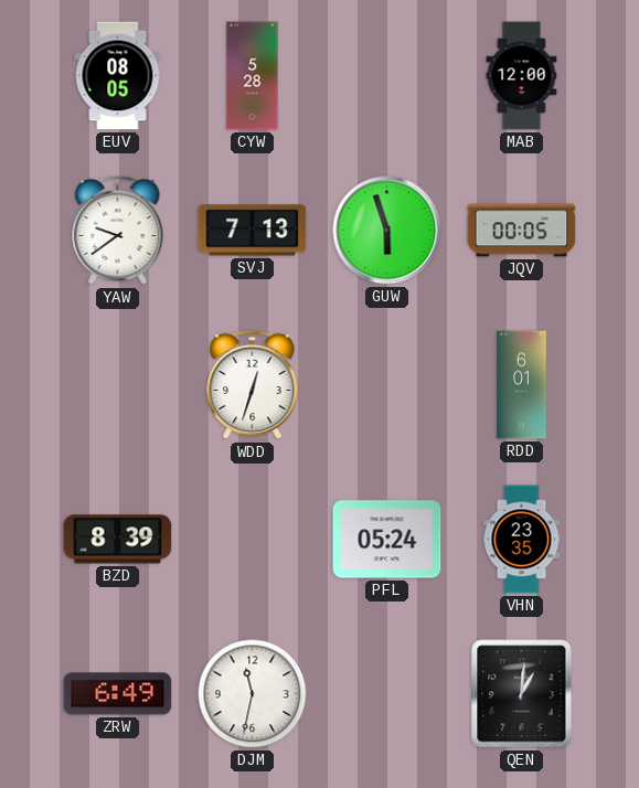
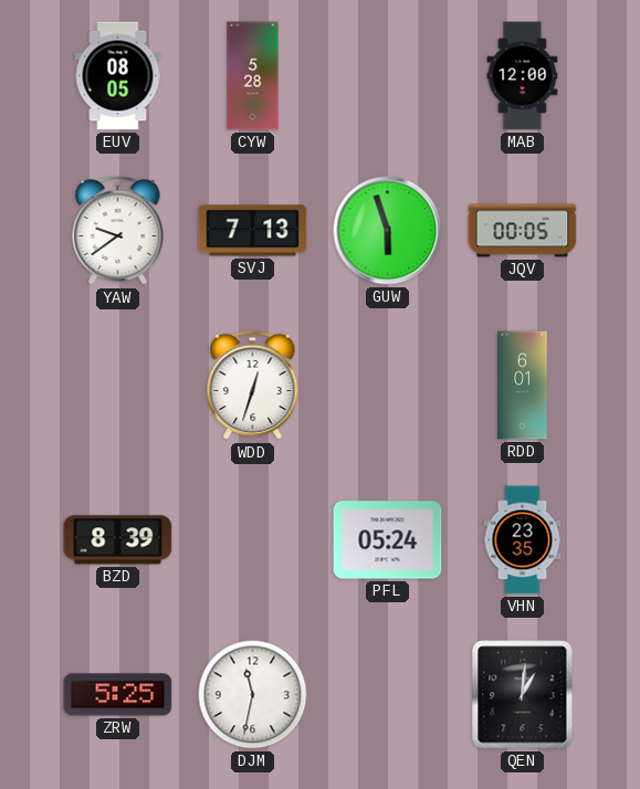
ZRW: 6:49 -> 5:25 (118, 695)
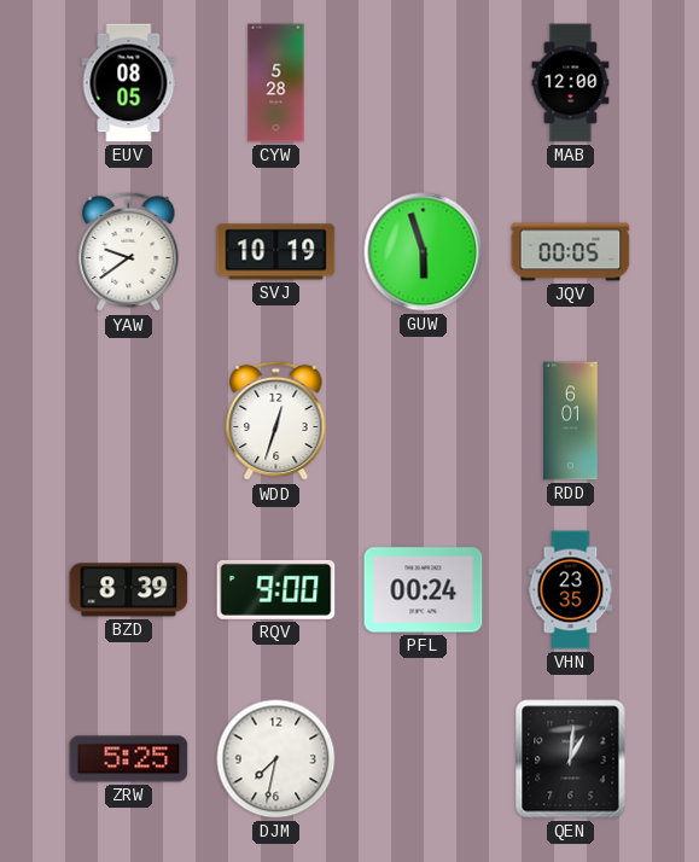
SVJ: 7:13 -> 10:19 (276, 252)
RQV: none -> 9:00 (276, 589)
PFL: 05:24 -> 00:24 (424, 590)
DJM: 11:32 -> 7:32 (276, 759)
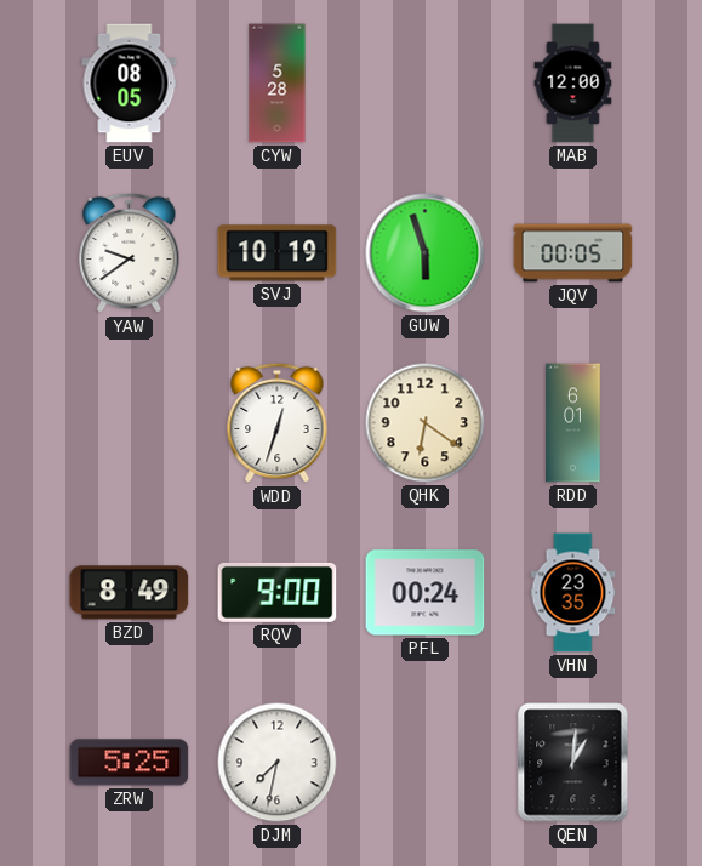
QHK: none -> 6:21 (426, 423)
BZD: 8:39 -> 8:49 (130, 593)
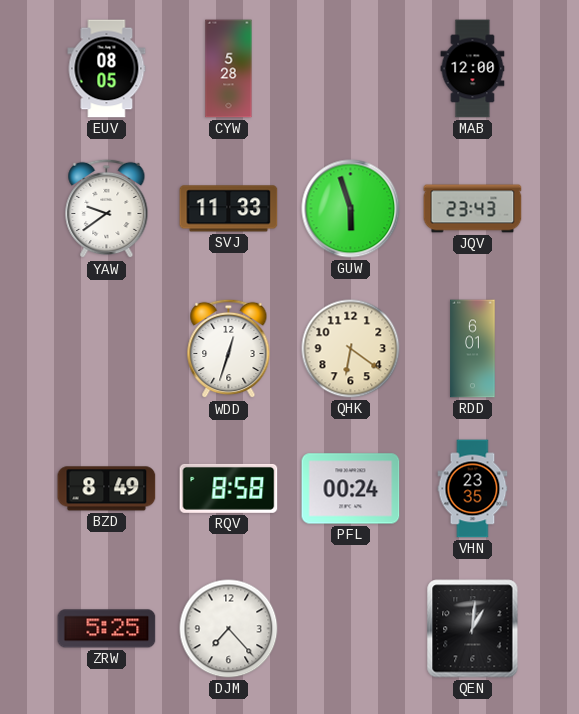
SVJ: 10:19 -> 11:33 (229, 209)
JQV: 00:05 -> 23:43 (473, 209)
RQV: 9:00 -> 8:58 (229, 488)
DJM: 7:32 -> 7:23 (229, 629)
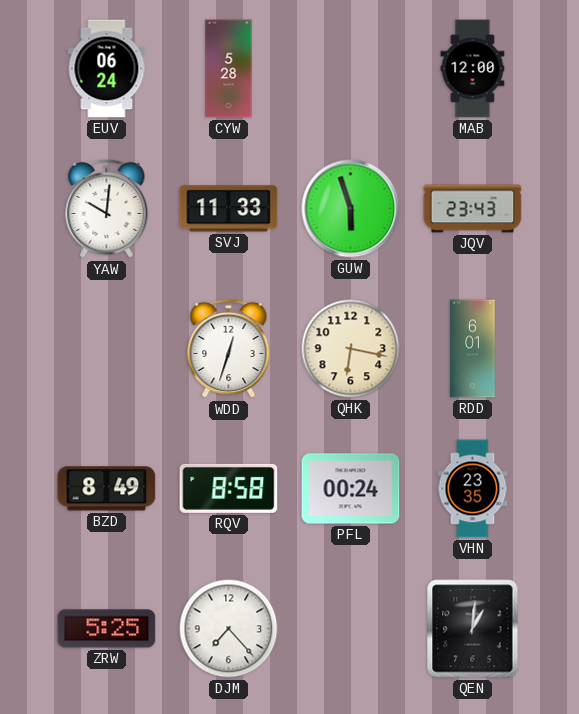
EUV: 08:05 -> 06:24 (107, 69)
YAW: 9:39 -> 10:01 (107, 209)
QHK: 6:21 -> 6:17 (351, 349)
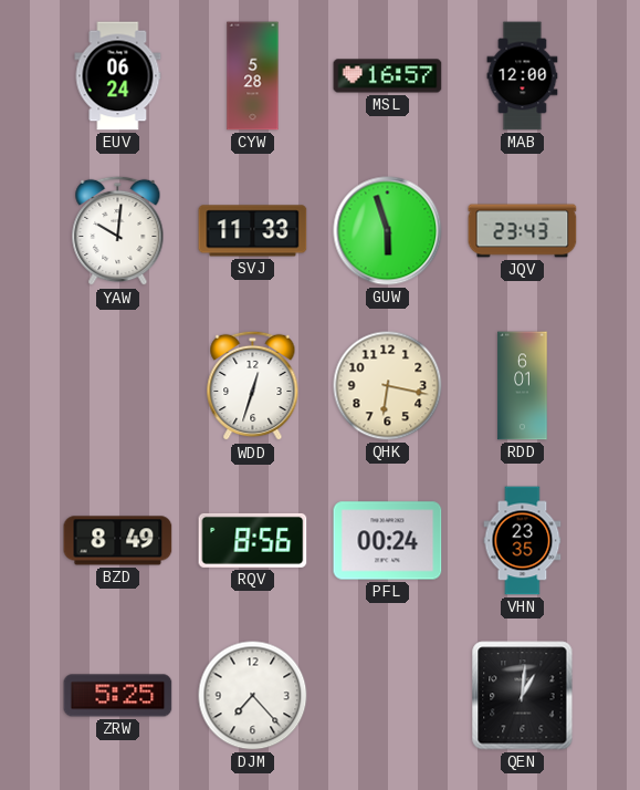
MSL: none -> 16:57 (388, 76)
RQV: 8:58 -> 8:56 (253, 540)
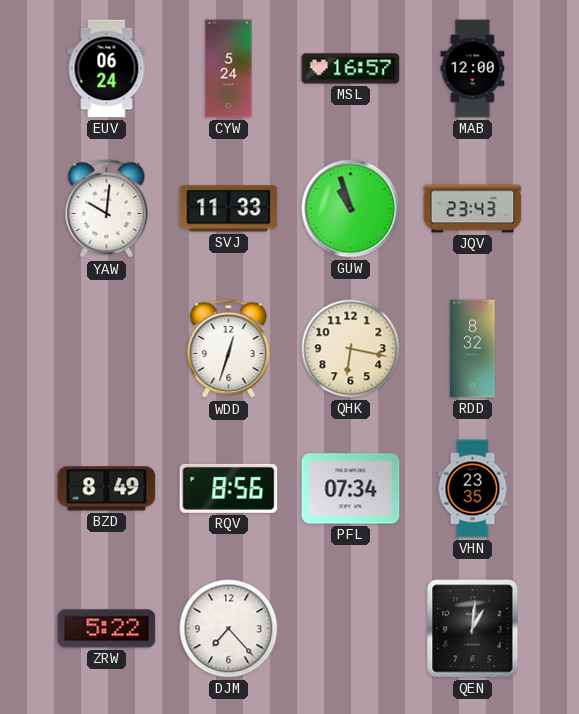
CYW: 5:28 -> 5:24 (229, 69)
GUW: 5:57 -> 10:57 (351, 209)
RDD: 6:01 -> 8:32 (473, 349)
PFL: 00:24 -> 07:34 (351, 489)
ZRW: 5:25 -> 5:22 (107, 629)
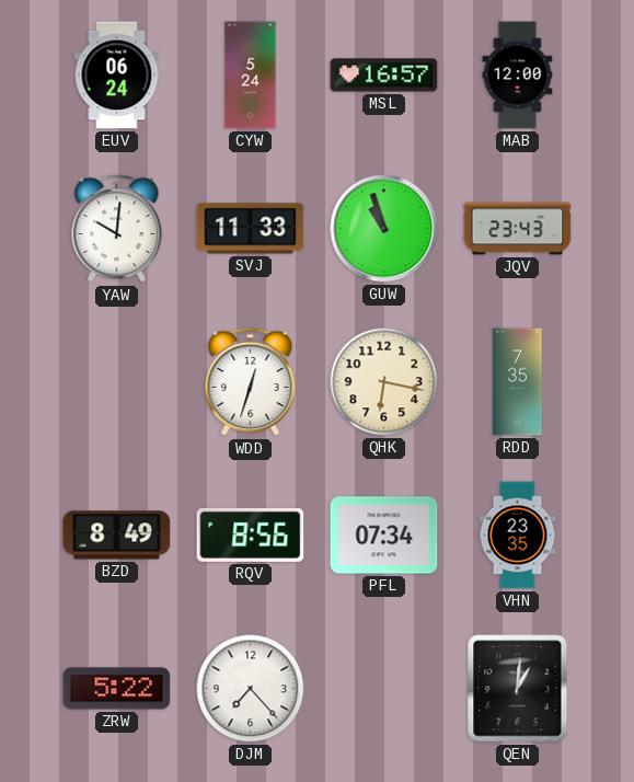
RDD: 8:32 -> 7:35 (518, 382)
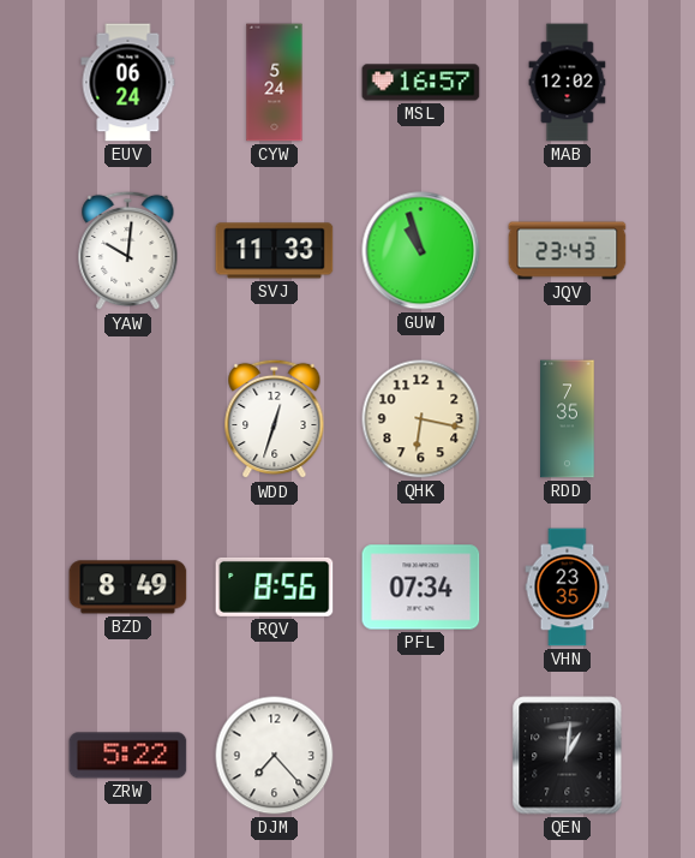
MAB: 12:00 -> 12:02 (568, 83)
